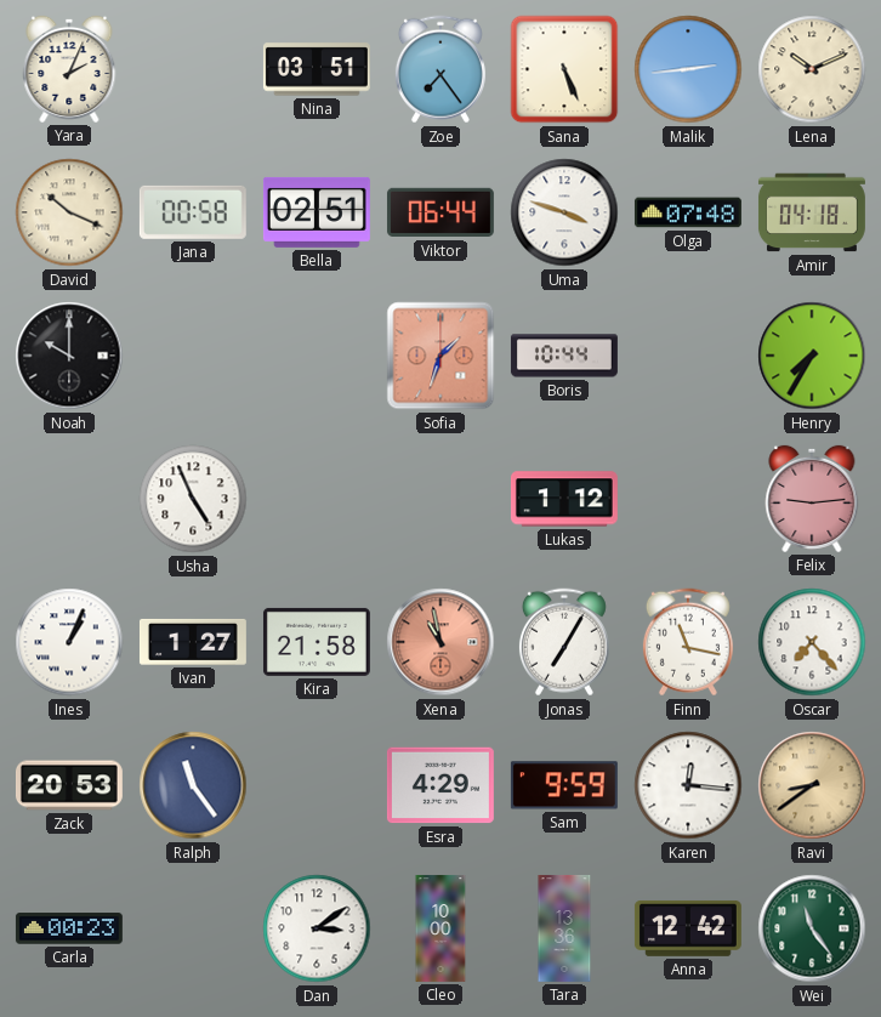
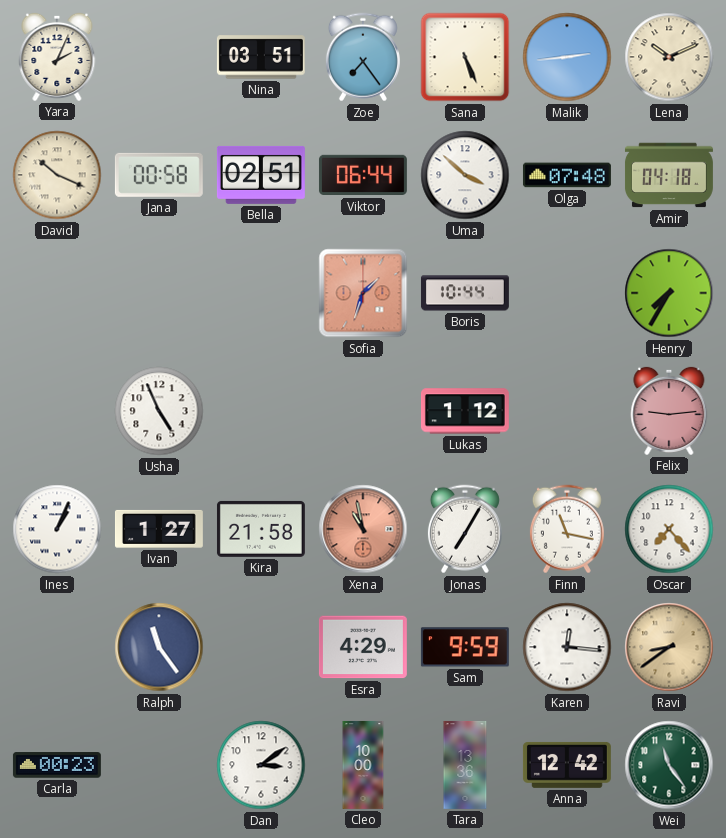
Uma: 3:48 -> 3:52 (465, 175)
Noah: 10:00 -> none (69, 356)
Zack: 20:53 -> none (69, 785)
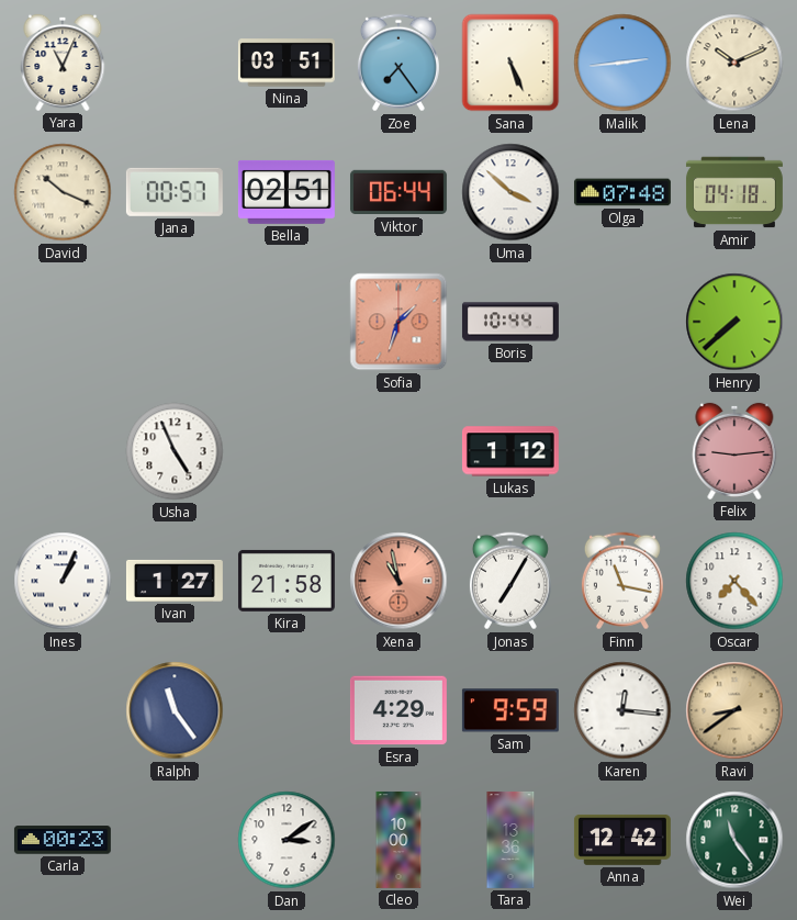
Yara: 2:04 -> 11:04 (63, 63)
Jana: 00:58 -> 00:57 (175, 192)
Henry: 7:35 -> 7:38 (734, 322)
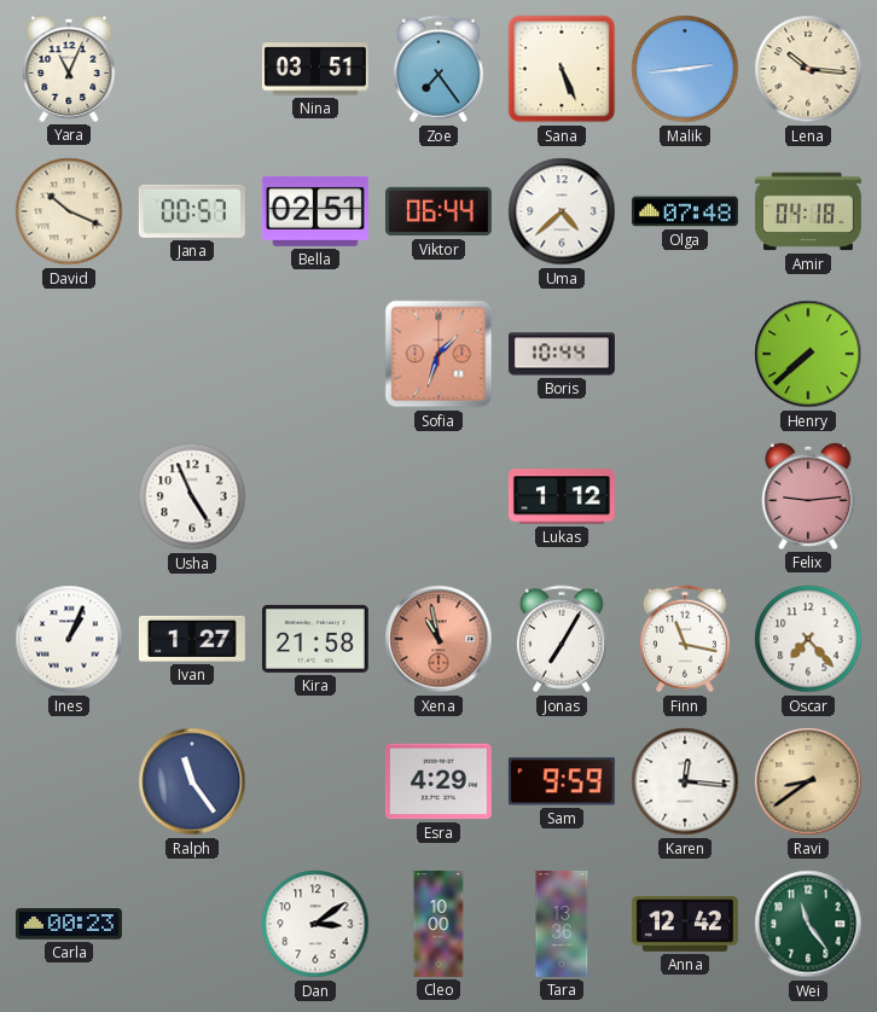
Lena: 10:11 -> 10:16 (808, 69)
Uma: 3:52 -> 4:38 (562, 211)
